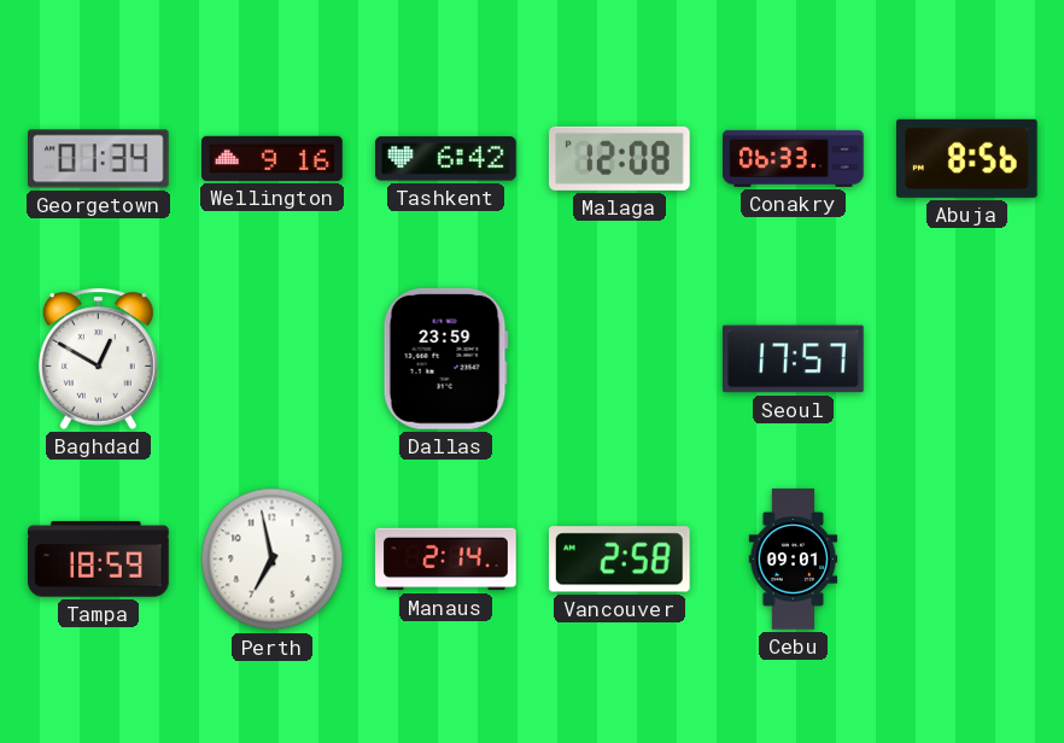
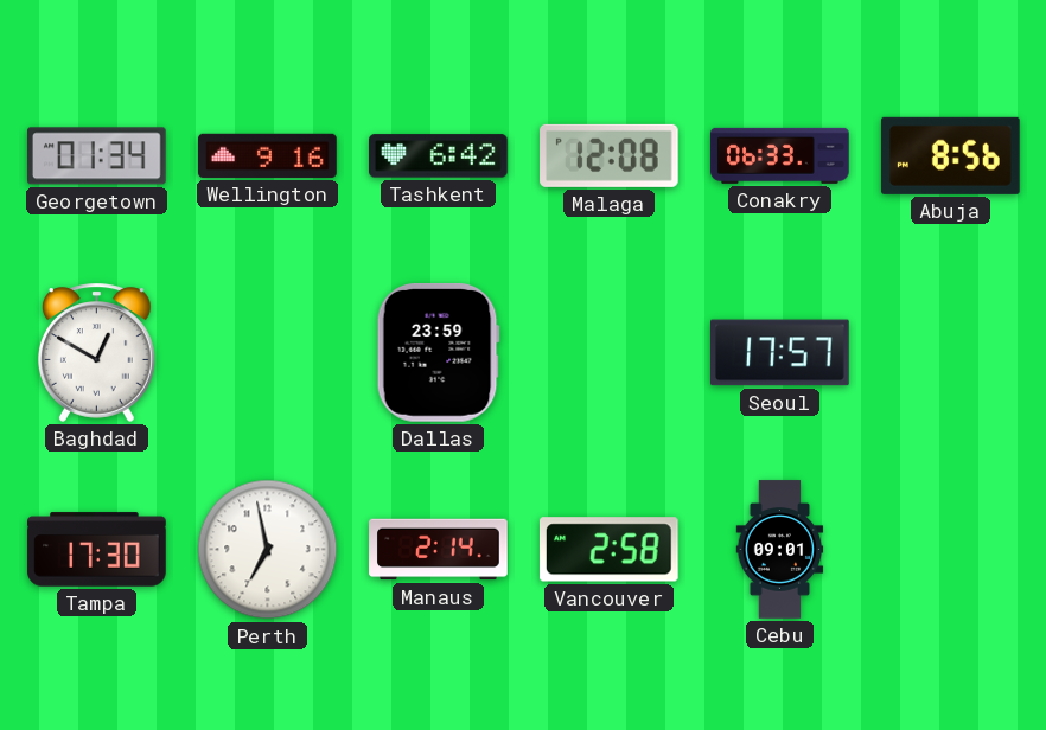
Tampa: 18:59 -> 17:30 (97, 550)
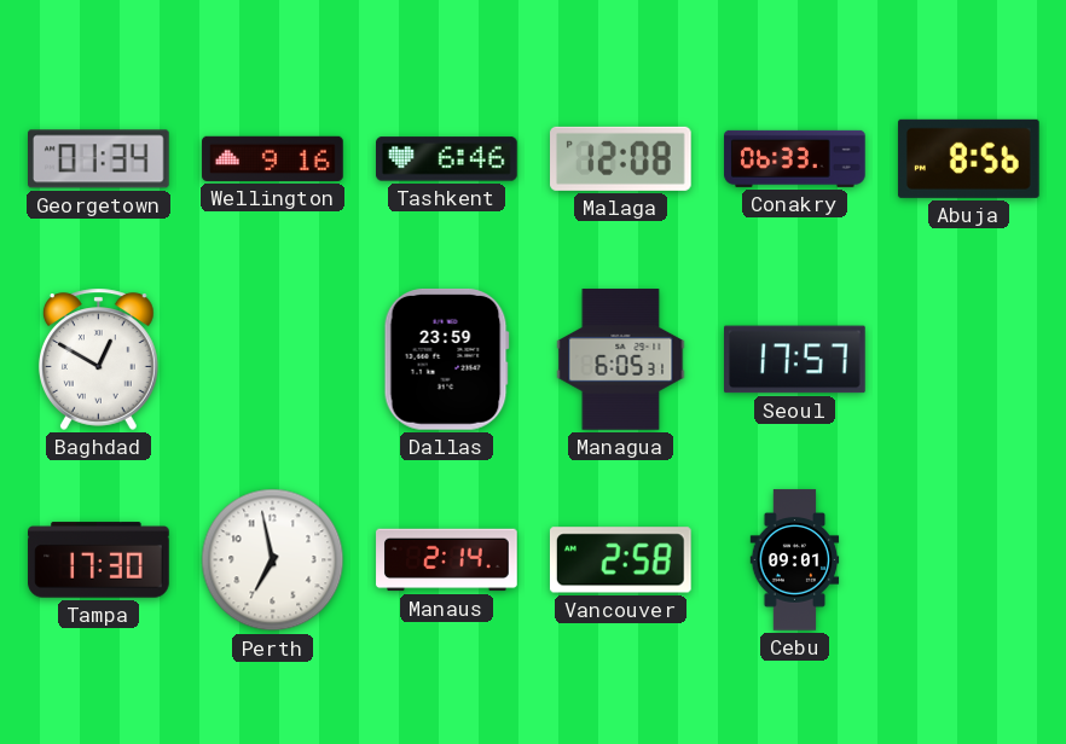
Tashkent: 6:42 -> 6:46 (447, 159)
Managua: none -> 6:05 (621, 360)
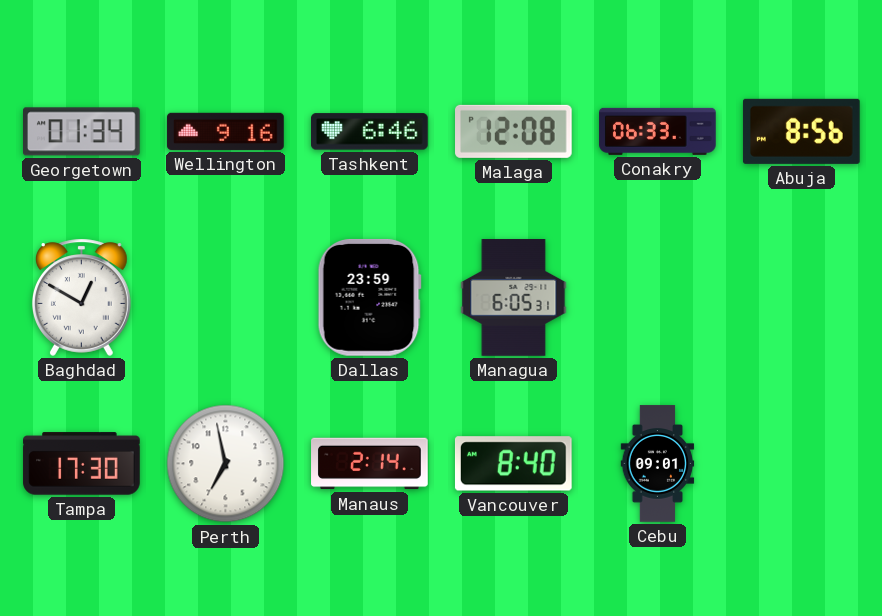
Seoul: 17:57 -> none (795, 360)
Vancouver: 2:58 -> 8:40 (513, 464)
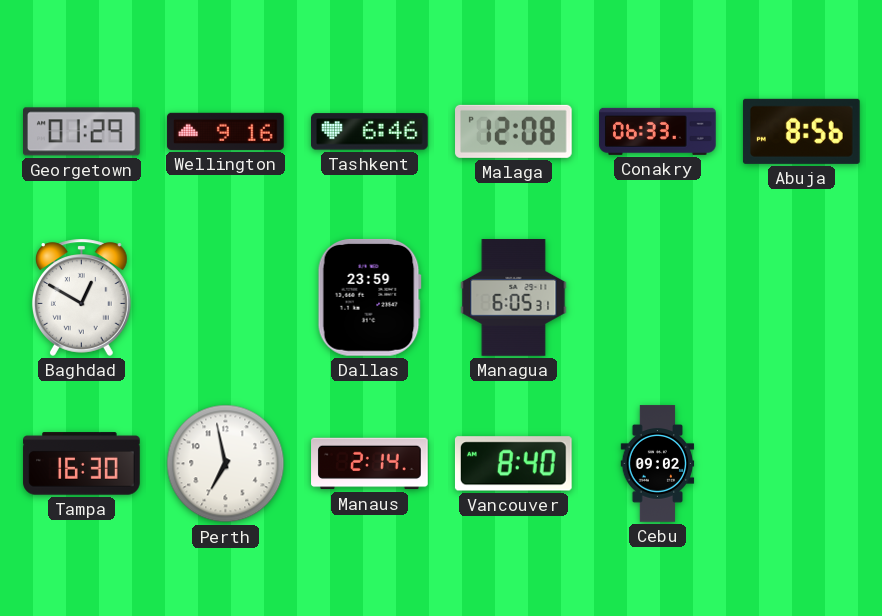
Georgetown: 01:34 -> 01:29 (82, 132)
Tampa: 17:30 -> 16:30 (82, 464)
Cebu: 09:01 -> 09:02 (658, 464)
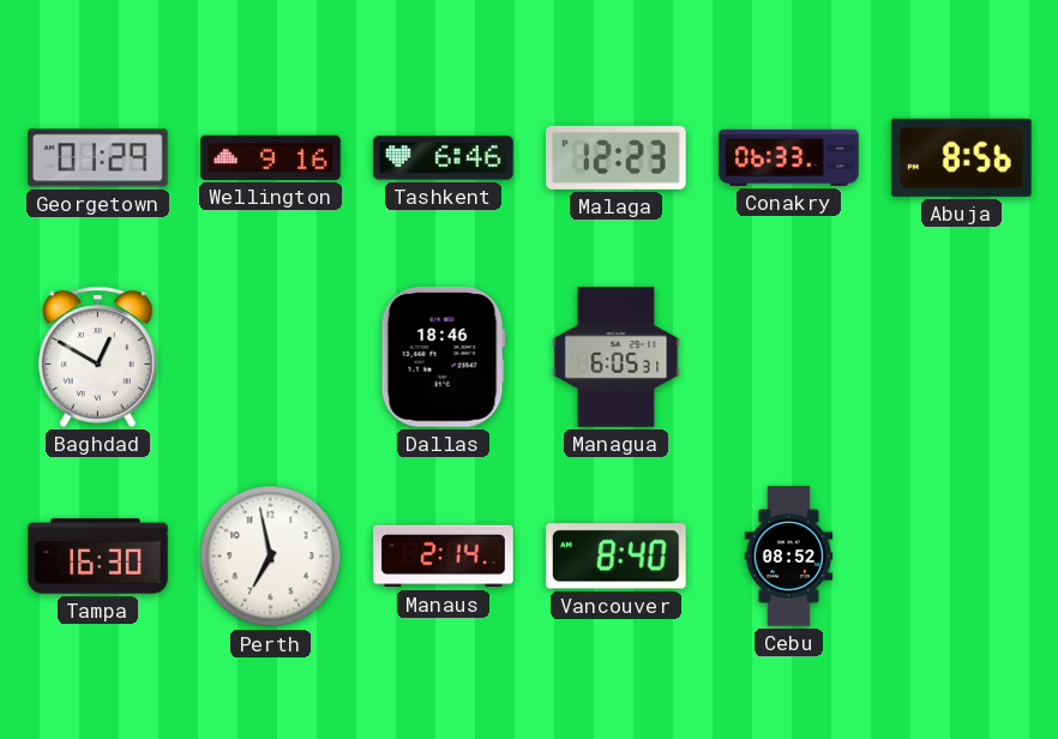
Malaga: 12:08 -> 12:23 (617, 157)
Dallas: 23:59 -> 18:46 (443, 356)
Cebu: 09:02 -> 08:52 (789, 557)
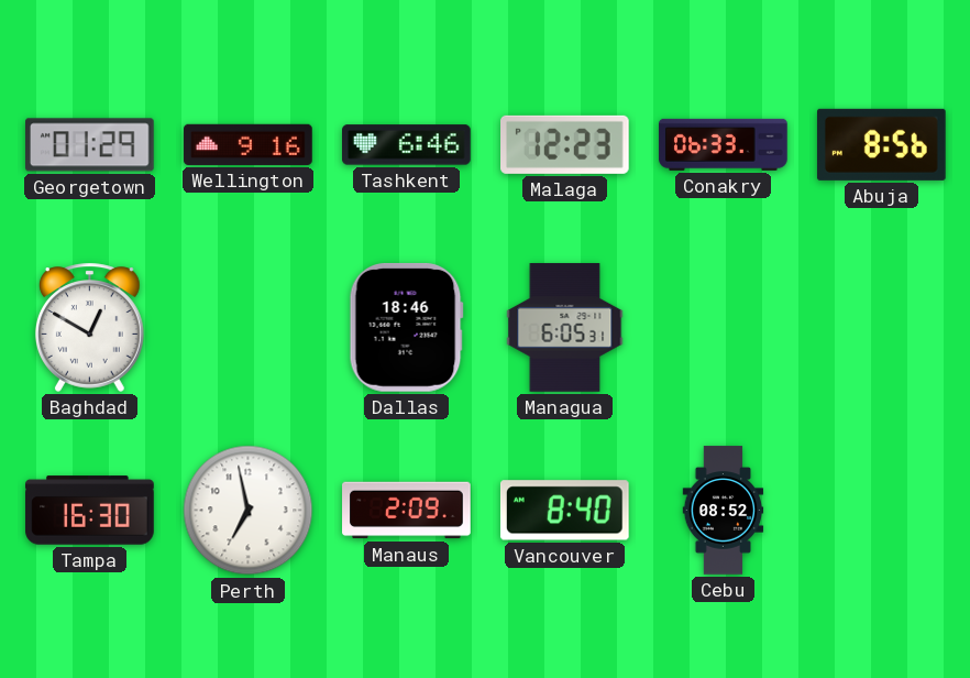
Manaus: 2:14 -> 2:09 (407, 511)
